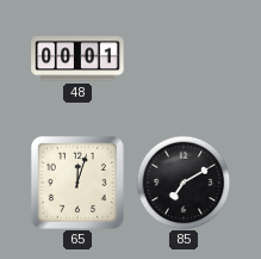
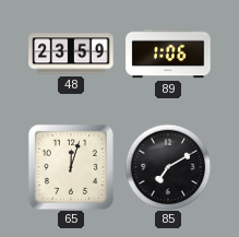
48: 00:01 -> 23:59 (71, 54)
89: none -> 1:06 (168, 54)
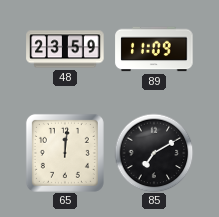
89: 1:06 -> 11:09 (154, 49)
65: 12:03 -> 12:01 (65, 153)
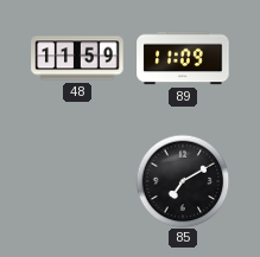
48: 23:59 -> 11:59 (77, 58)
65: 12:01 -> none (65, 153)
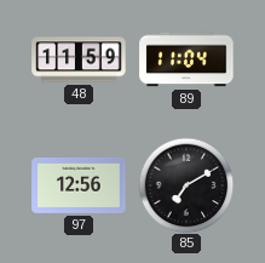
89: 11:09 -> 11:04 (186, 59)
97: none -> 12:56 (79, 185)
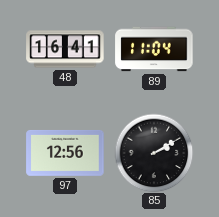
48: 11:59 -> 16:41 (65, 49)
85: 7:10 -> 2:10 (154, 153)
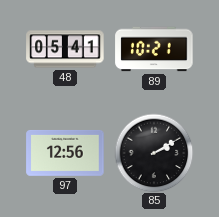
48: 16:41 -> 05:41 (65, 49)
89: 11:04 -> 10:21 (154, 49)
